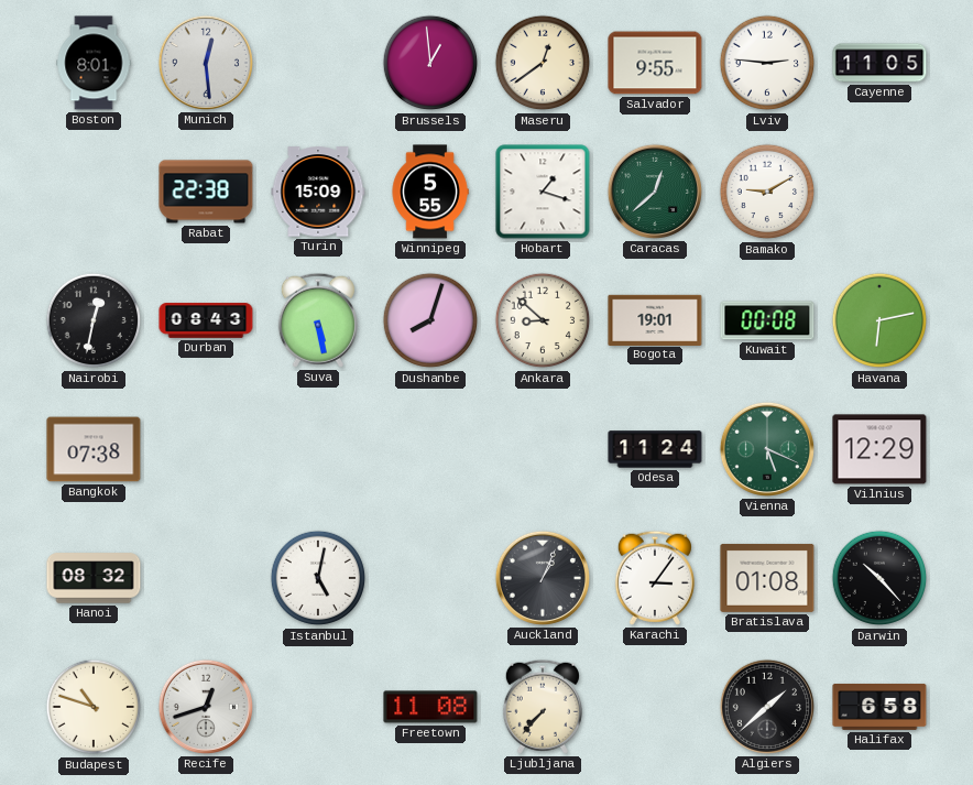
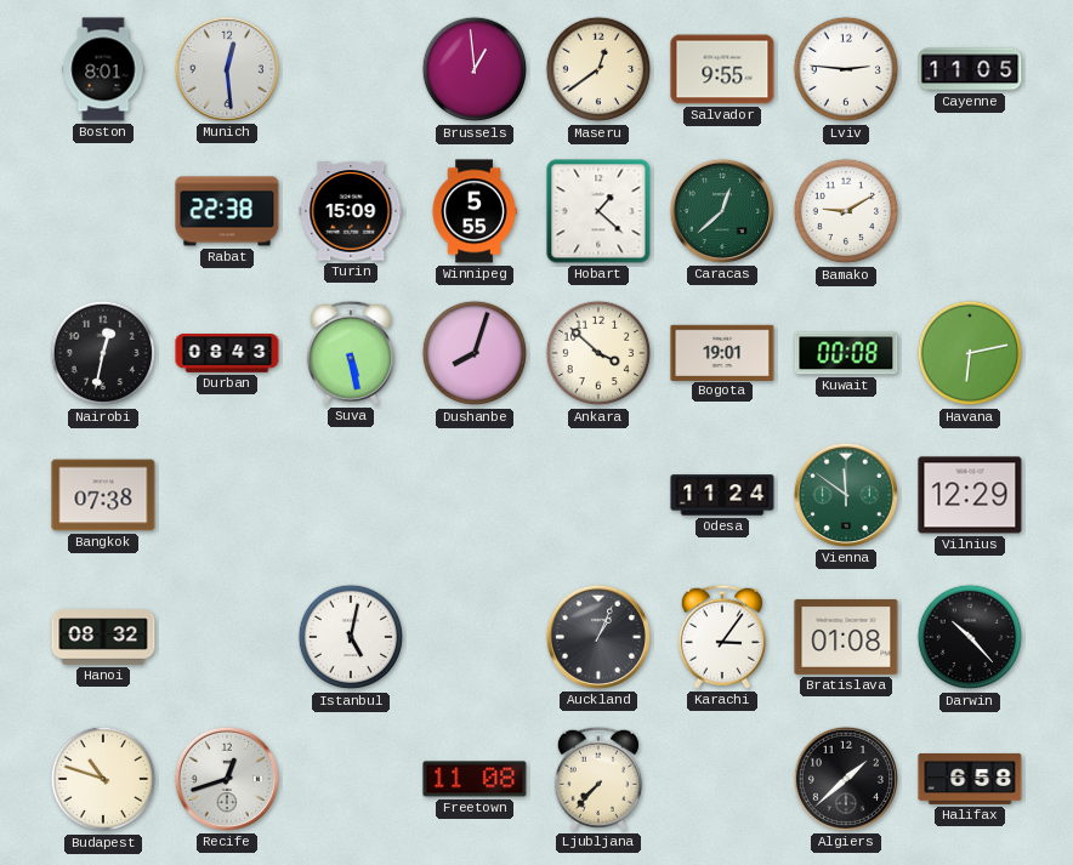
Hobart: 1:18 -> 1:22 (598, 211)
Ankara: 8:52 -> 3:52 (598, 353)
Vienna: 5:19 -> 11:51 (846, 495)
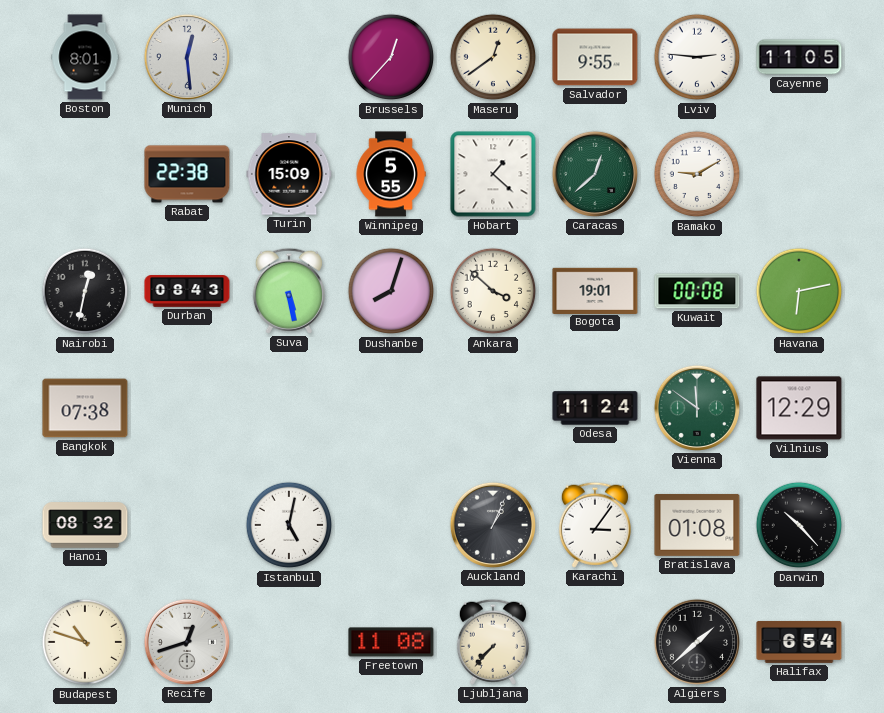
Brussels: 12:59 -> 12:37 (391, 57)
Halifax: 6:58 -> 6:54 (799, 642)
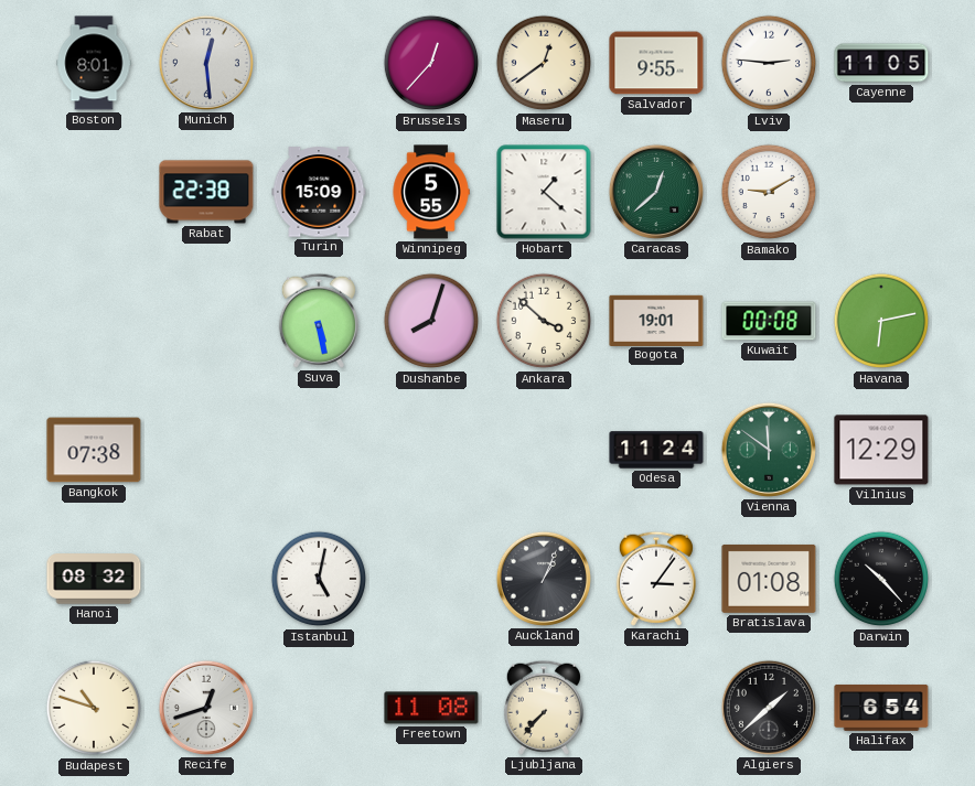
Nairobi: 12:32 -> none (85, 291)
Durban: 08:43 -> none (187, 291)
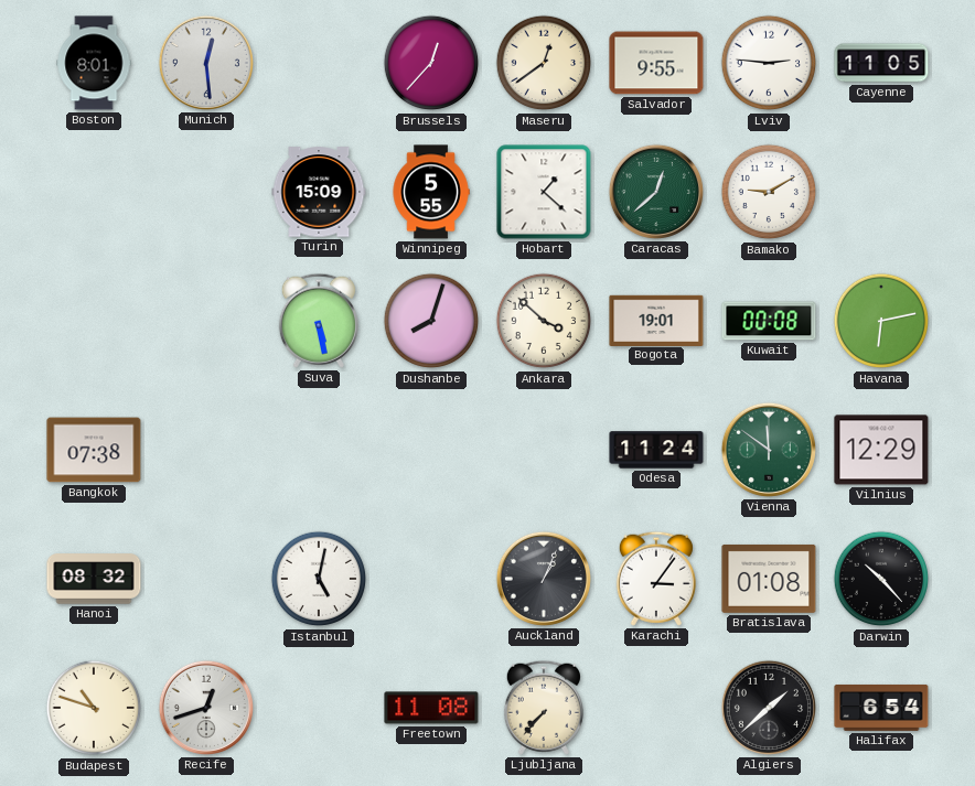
Rabat: 22:38 -> none (206, 192)
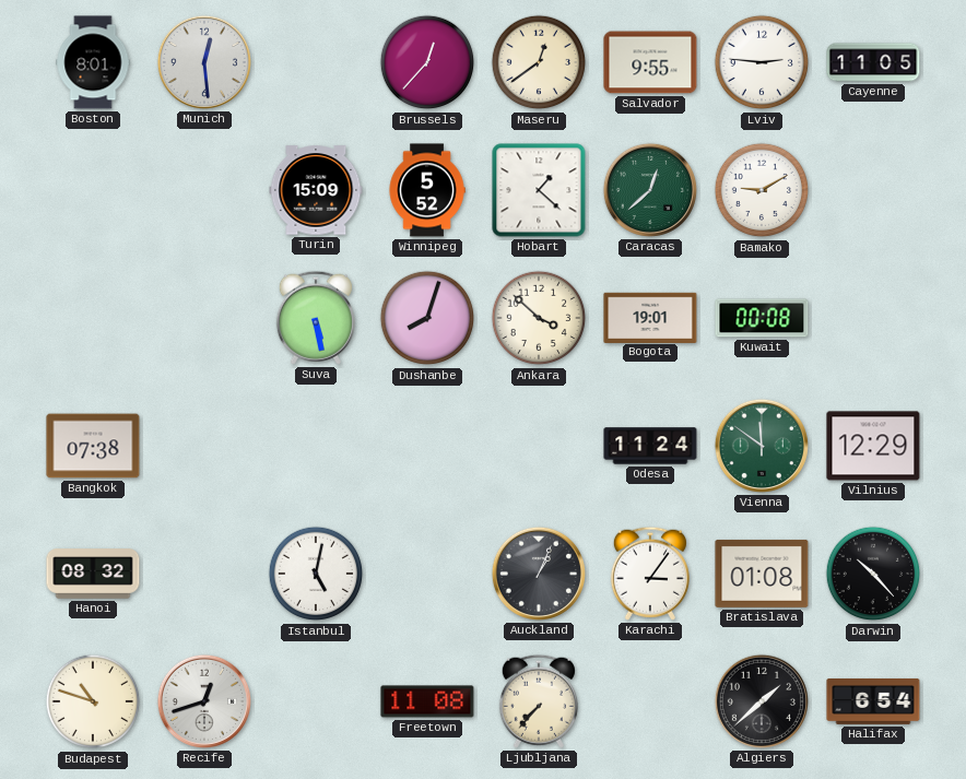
Winnipeg: 5:55 -> 5:52 (427, 190)
Havana: 6:13 -> none (881, 321)
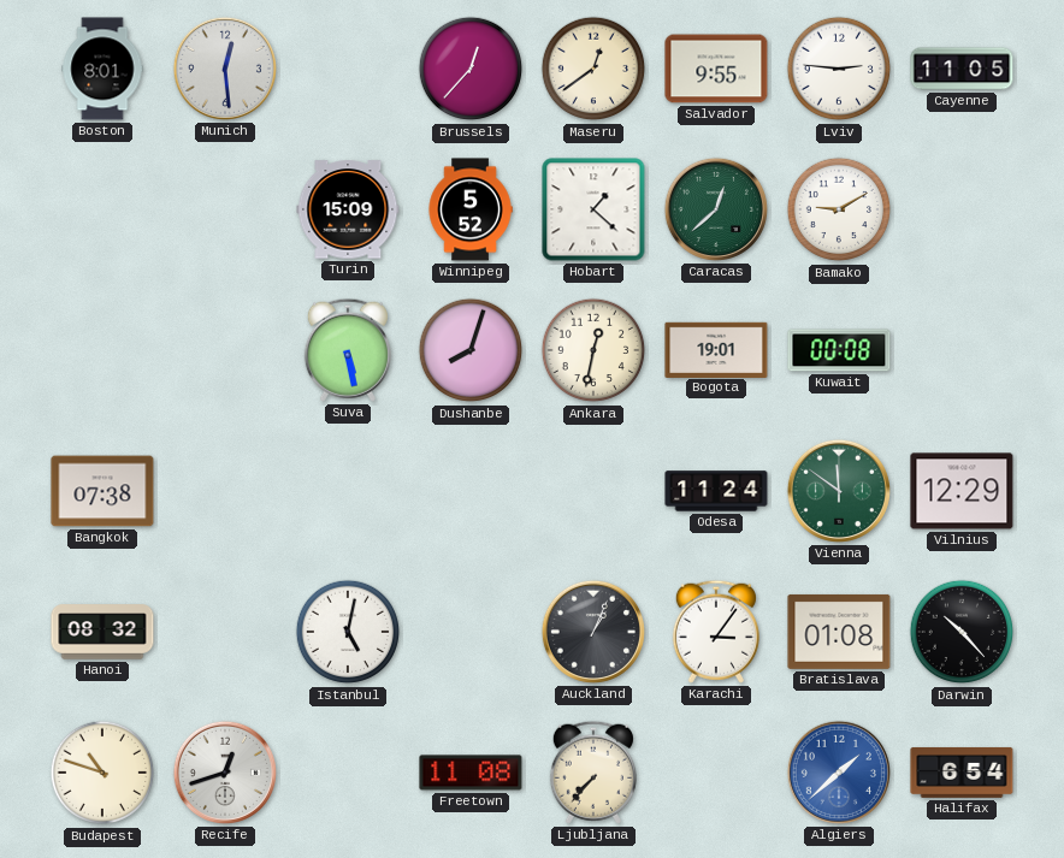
Ankara: 3:52 -> 12:32 (593, 350)
Algiers dial: black -> blue (839, 773)
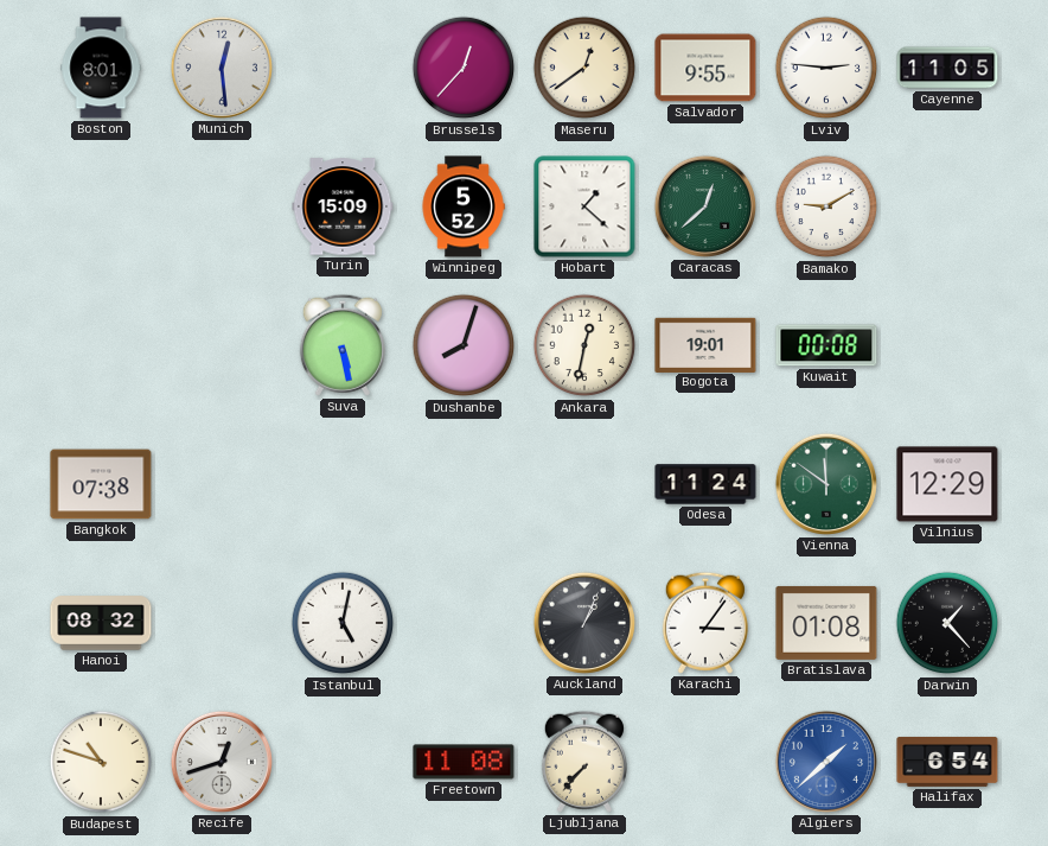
Darwin: 10:23 -> 1:23 (947, 623)
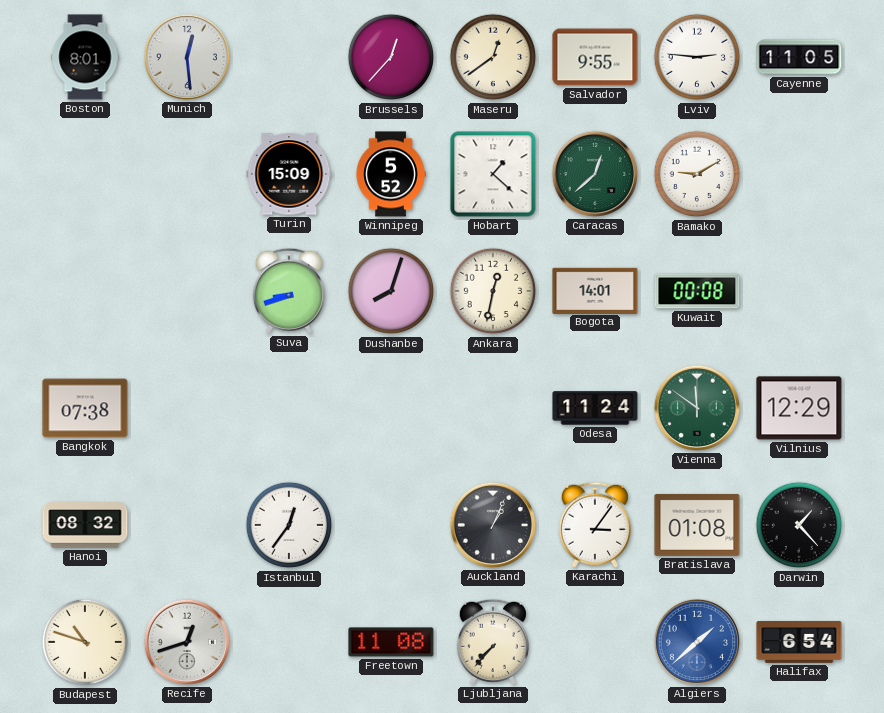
Suva: 5:28 -> 8:42 (289, 291)
Bogota: 19:01 -> 14:01 (595, 290)
Istanbul: 5:02 -> 12:36 (289, 525)
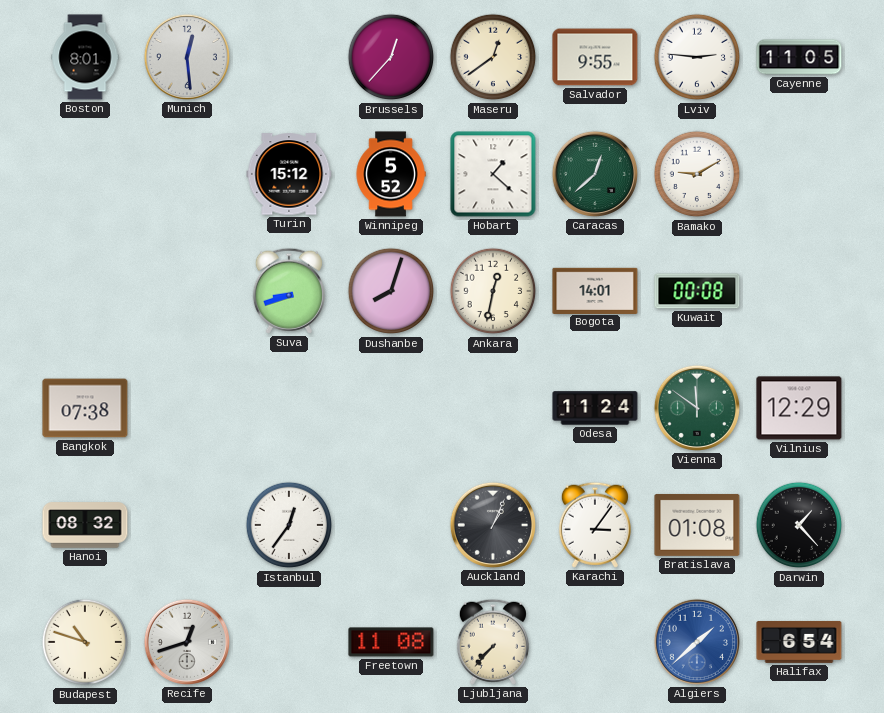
Turin: 15:09 -> 15:12 (289, 174)
